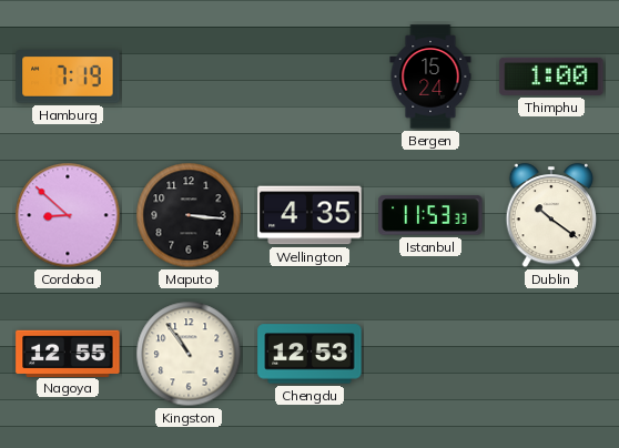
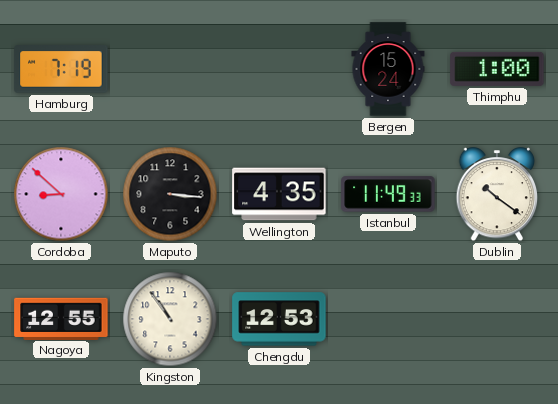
Istanbul: 11:53 -> 11:49 (388, 194)
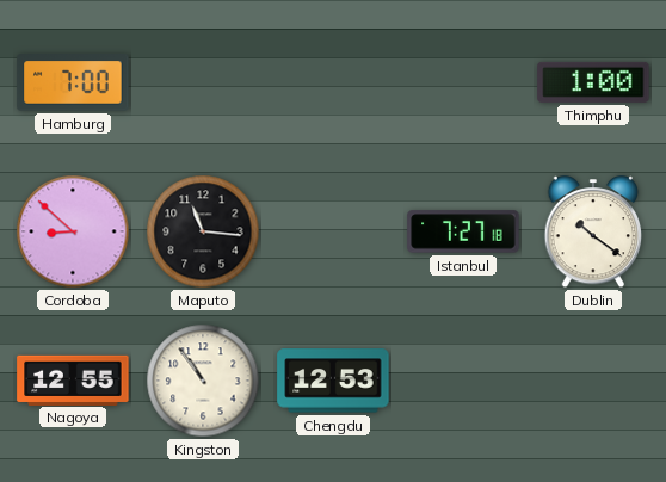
Hamburg: 7:19 -> 7:00 (73, 82)
Bergen: 15:24 -> none (388, 69)
Maputo: 3:16 -> 11:16 (203, 231)
Wellington: 4:35 -> none (279, 194)
Istanbul: 11:49 -> 7:27 (463, 231)
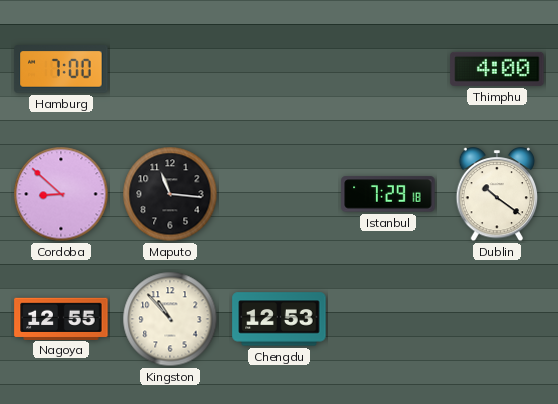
Thimphu: 1:00 -> 4:00 (497, 69)
Istanbul: 7:27 -> 7:29 (388, 194)
Kingston: 10:54 -> 10:53 (170, 319)
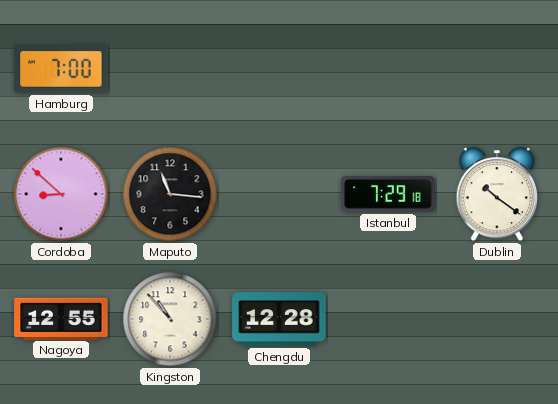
Thimphu: 4:00 -> none (497, 69)
Chengdu: 12:53 -> 12:28 (279, 319)
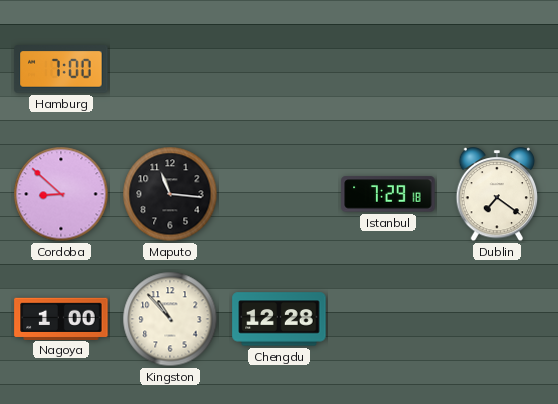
Dublin: 10:21 -> 7:21 (497, 195)
Nagoya: 12:55 -> 1:00 (61, 318)
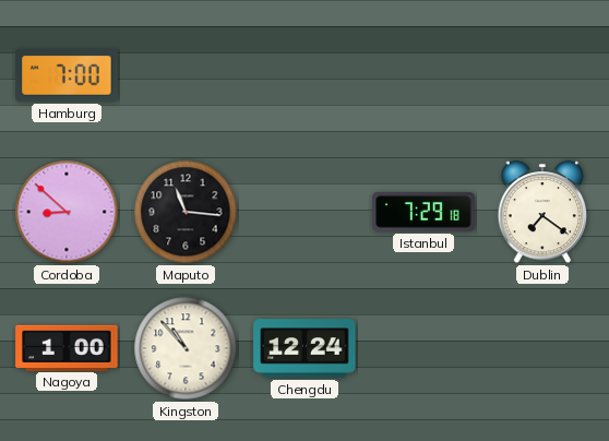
Chengdu: 12:28 -> 12:24 (304, 348)
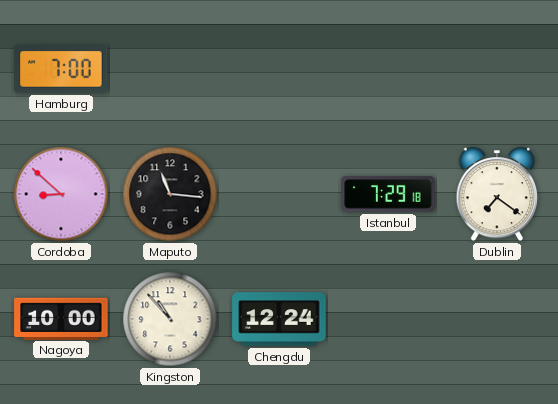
Nagoya: 1:00 -> 10:00 (61, 318)
